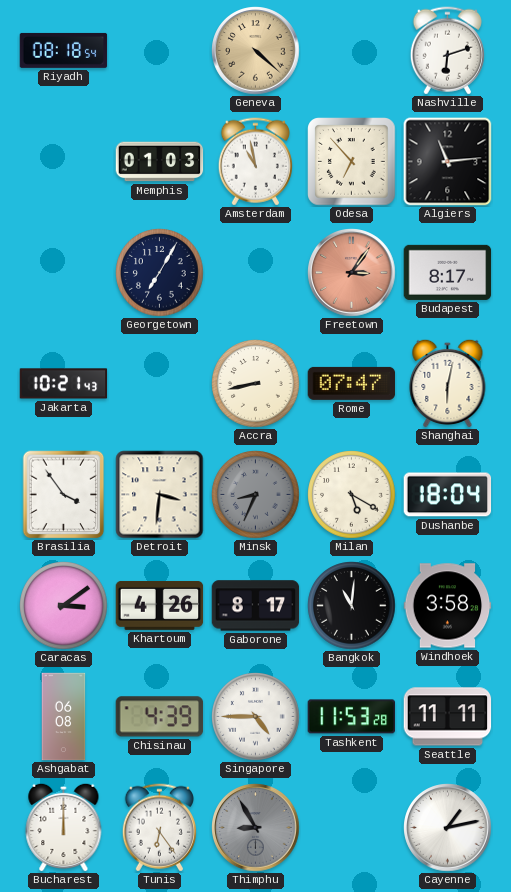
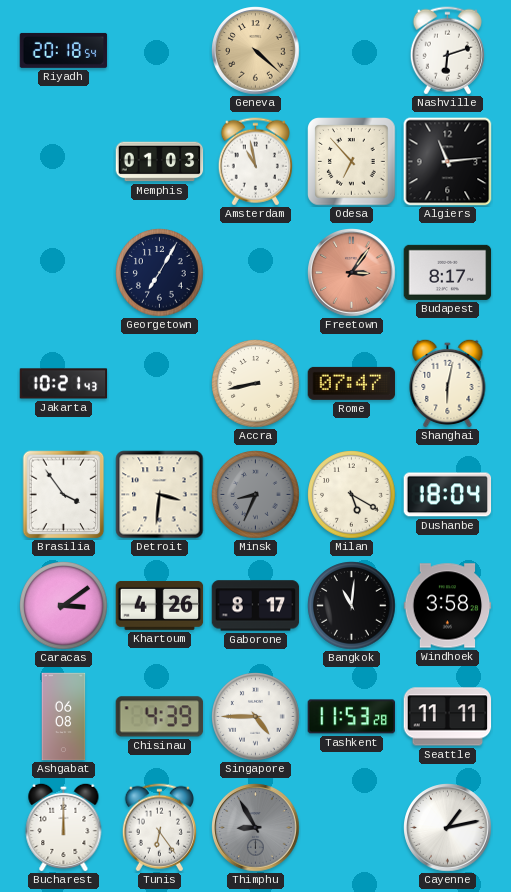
Riyadh: 08:18 -> 20:18 (64, 50)
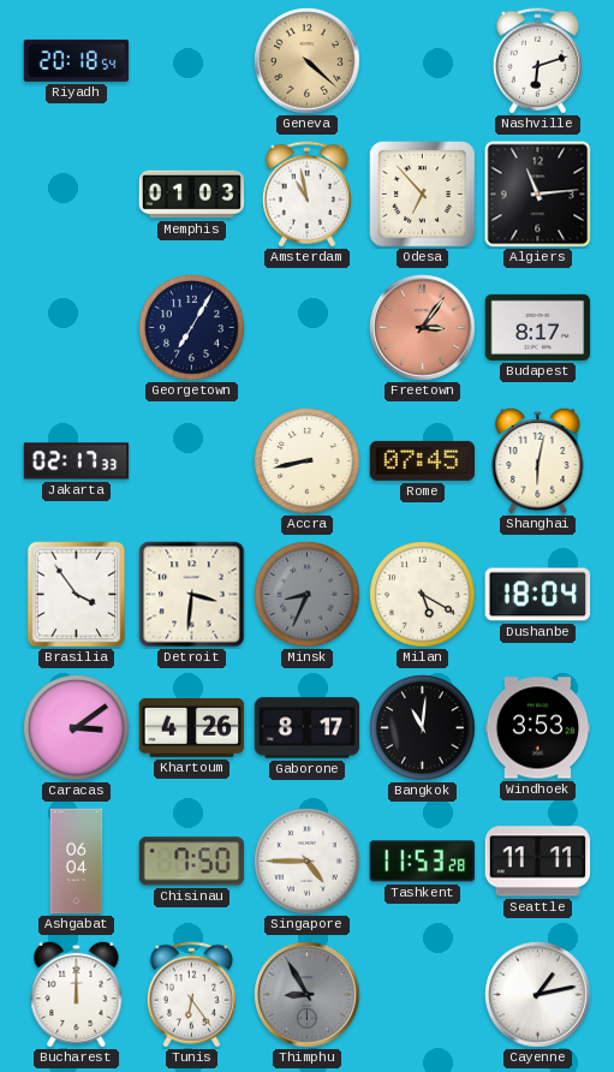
Jakarta: 10:21 -> 02:17 (77, 461)
Rome: 07:47 -> 07:45 (423, 460)
Windhoek: 3:58 -> 3:53 (538, 728)
Ashgabat: 06:08 -> 06:04 (77, 862)
Chisinau: 4:39 -> 7:50 (192, 862)
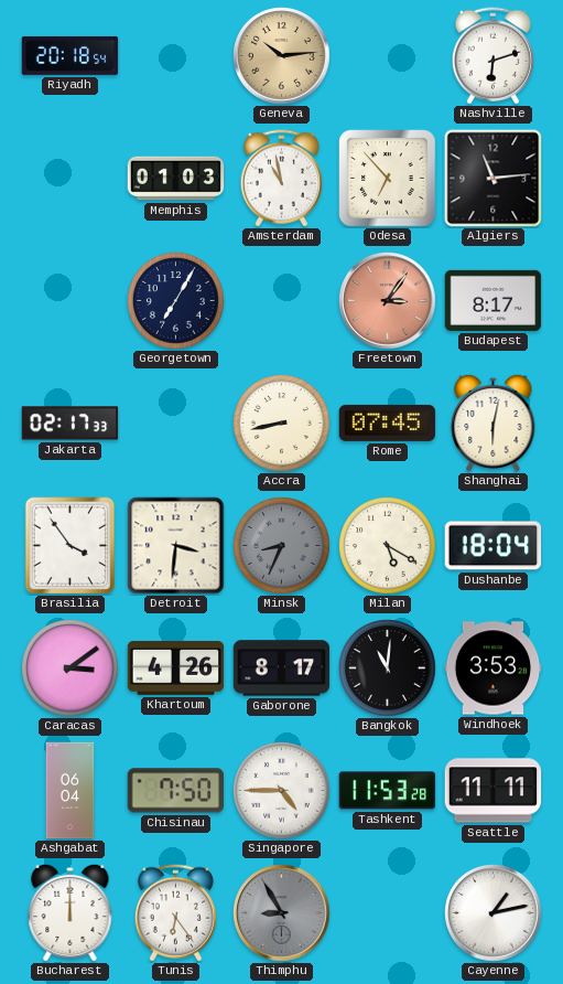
Geneva: 4:22 -> 10:14 (282, 56)
